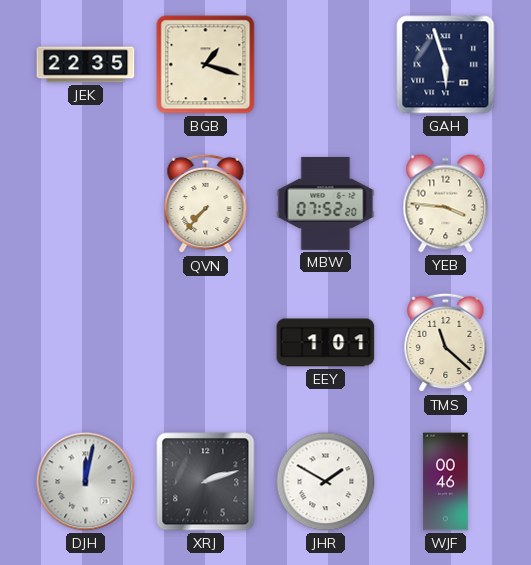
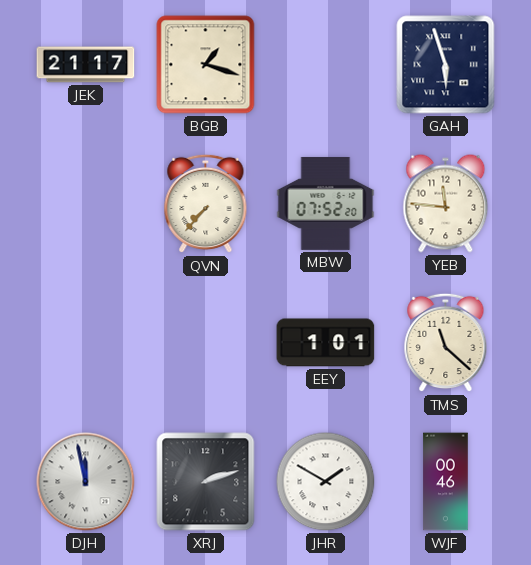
JEK: 22:35 -> 21:17 (86, 65)
YEB: 3:46 -> 11:46 (446, 204)
DJH: 12:02 -> 11:58 (86, 482)
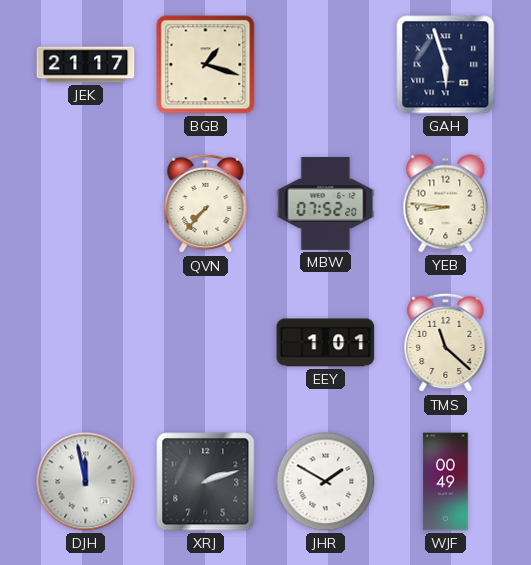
YEB: 11:46 -> 8:46 (446, 204)
WJF: 00:46 -> 00:49 (446, 482)
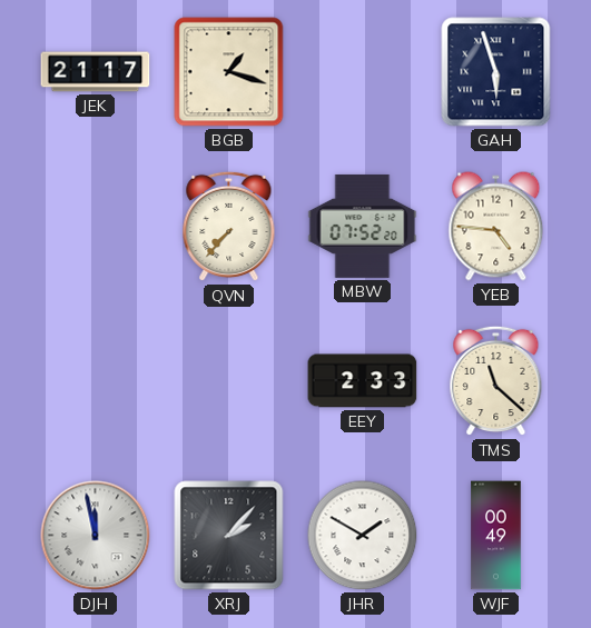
YEB: 8:46 -> 4:46 (496, 227)
EEY: 1:01 -> 2:33 (363, 381)
XRJ: 2:12 -> 2:07 (229, 536)
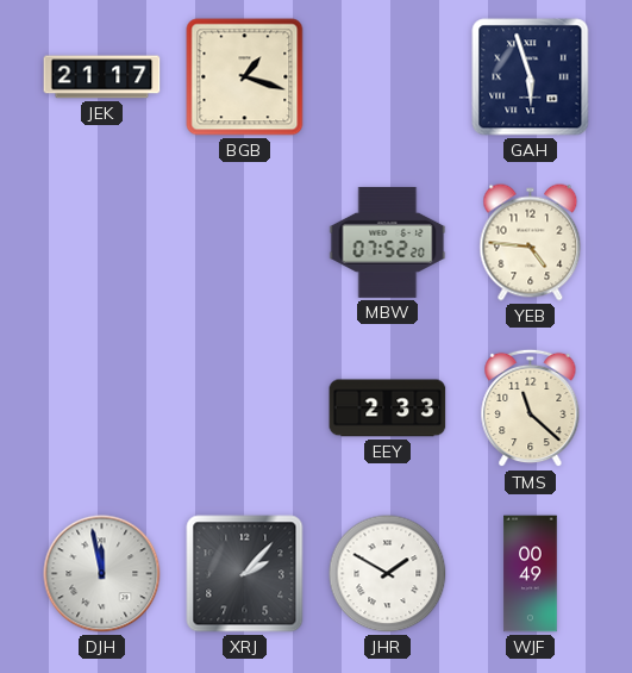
QVN: 7:37 -> none (229, 227)
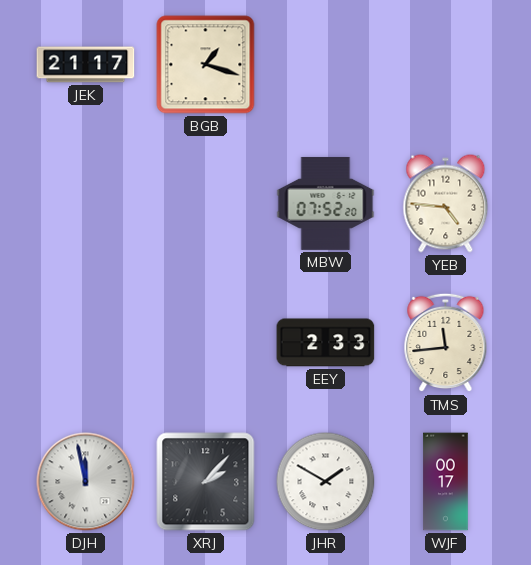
GAH: 5:57 -> none (531, 77)
TMS: 11:22 -> 11:44 (446, 343)
WJF: 00:49 -> 00:17 (446, 482)
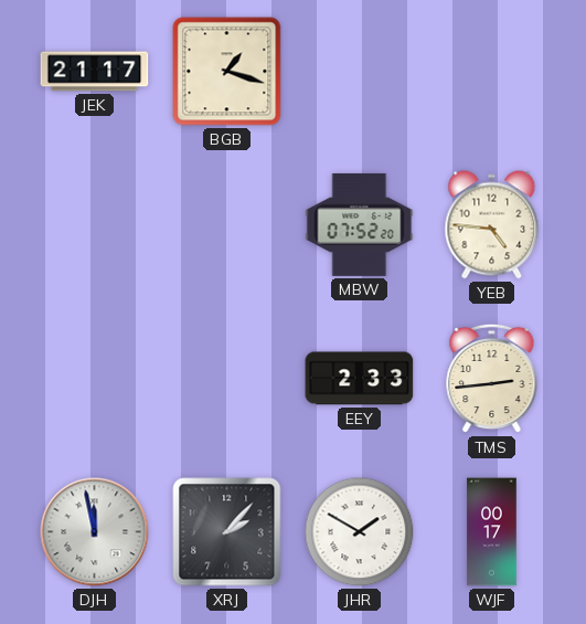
TMS: 11:44 -> 2:44 (492, 379)
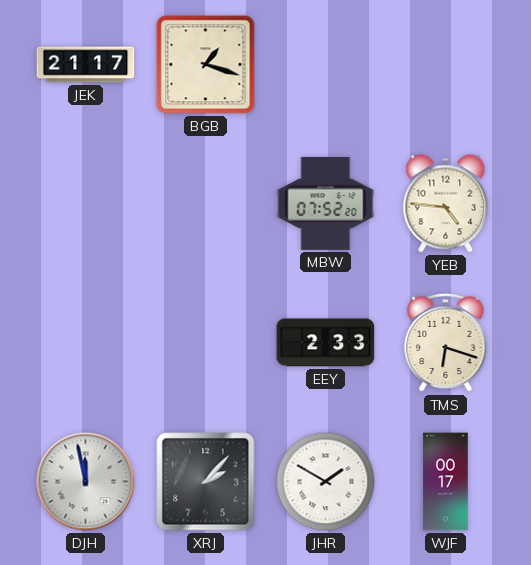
TMS: 2:44 -> 6:18 (446, 343)
